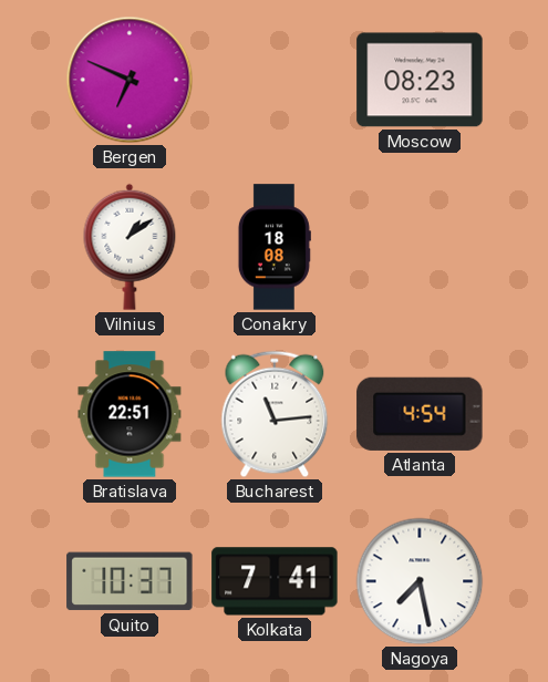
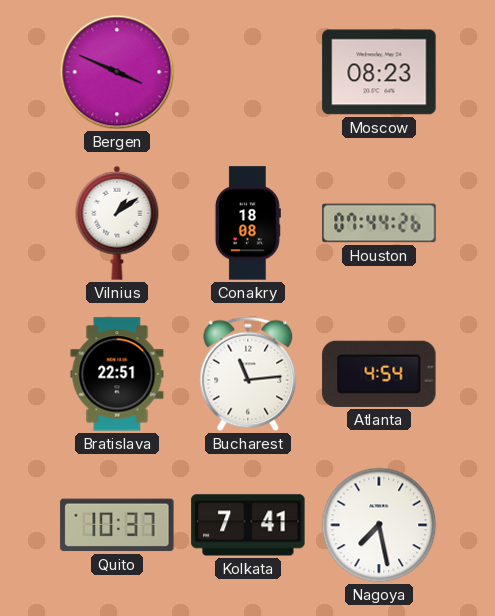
Bergen: 6:49 -> 3:49 (117, 72)
Houston: none -> 07:44 (379, 223)
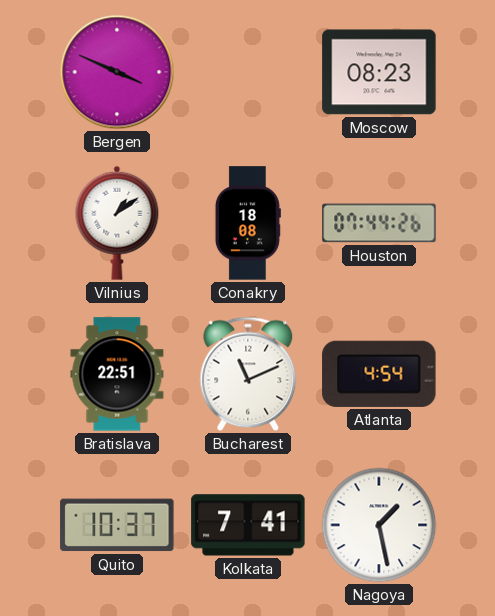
Bucharest: 11:14 -> 11:11 (248, 374)
Nagoya: 7:28 -> 1:28 (379, 525)
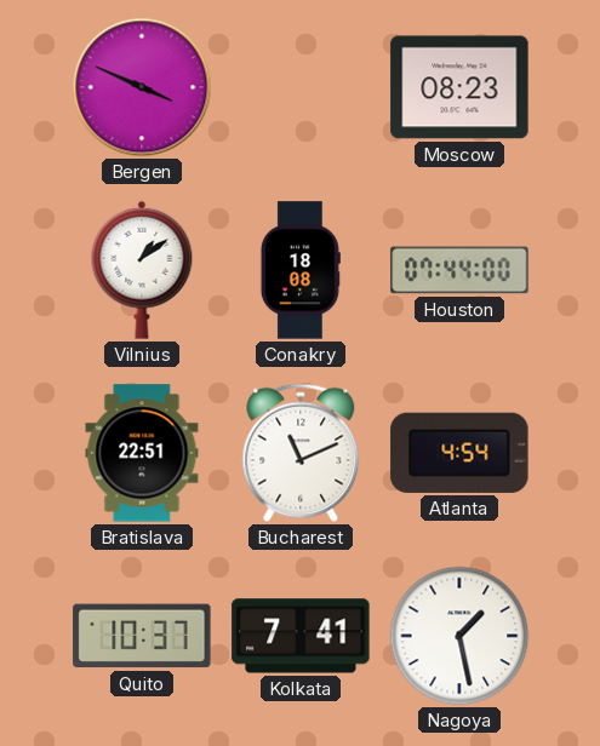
Houston: 07:44:26 -> 07:44:00 (459, 270)
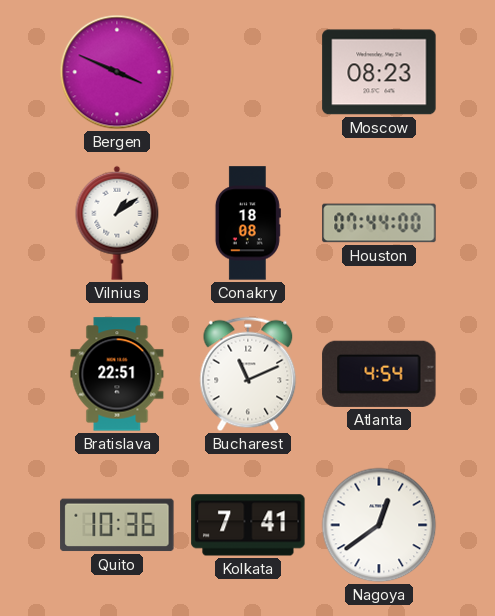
Quito: 10:37 -> 10:36 (117, 525)
Nagoya: 1:28 -> 12:39 (379, 525)
